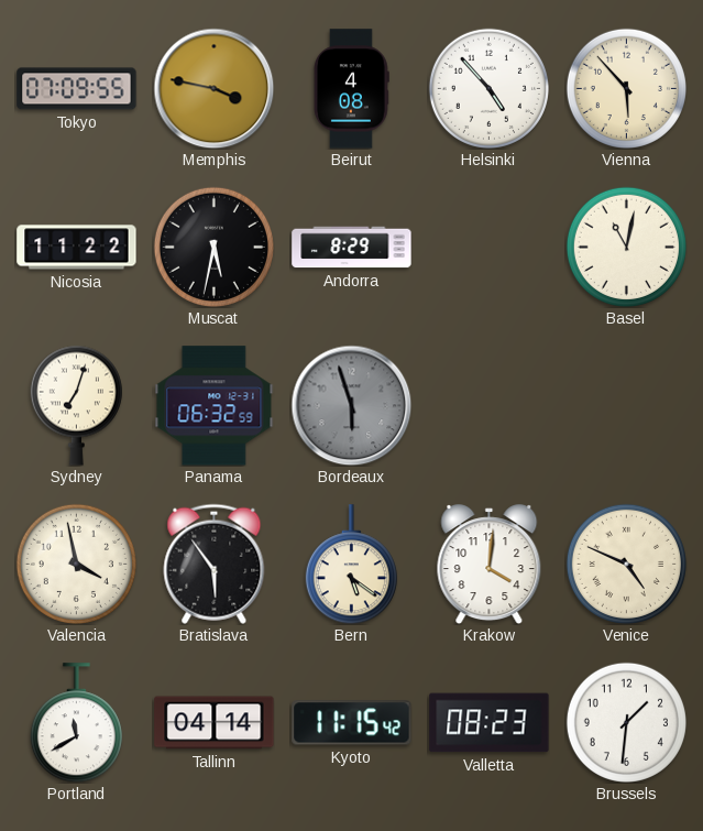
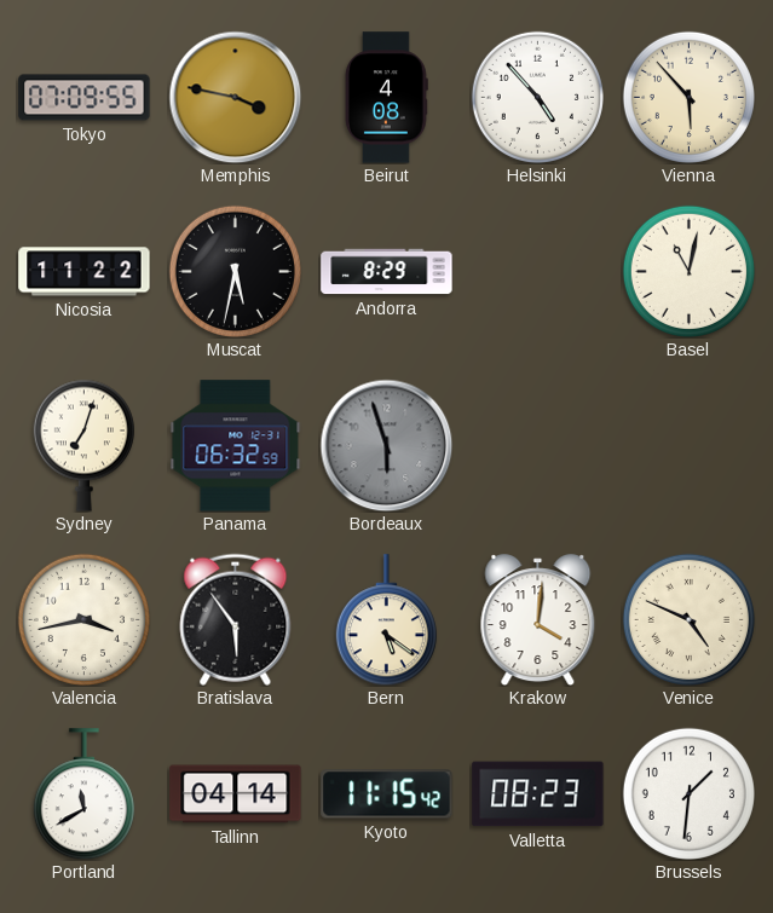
Valencia: 3:58 -> 3:43 (83, 619)
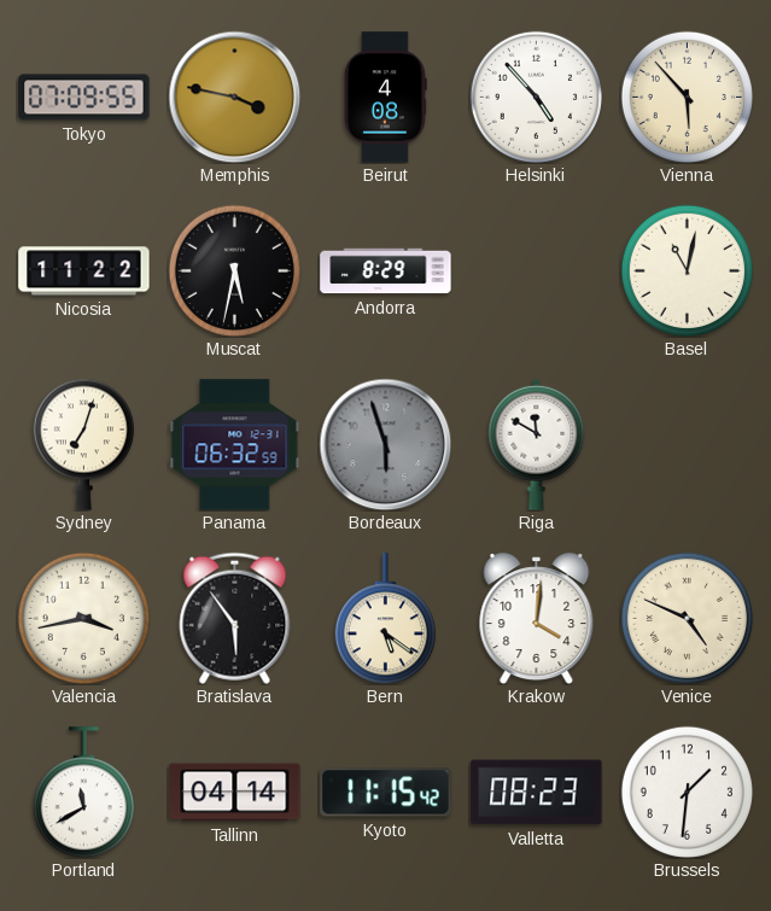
Riga: none -> 11:50 (537, 444)
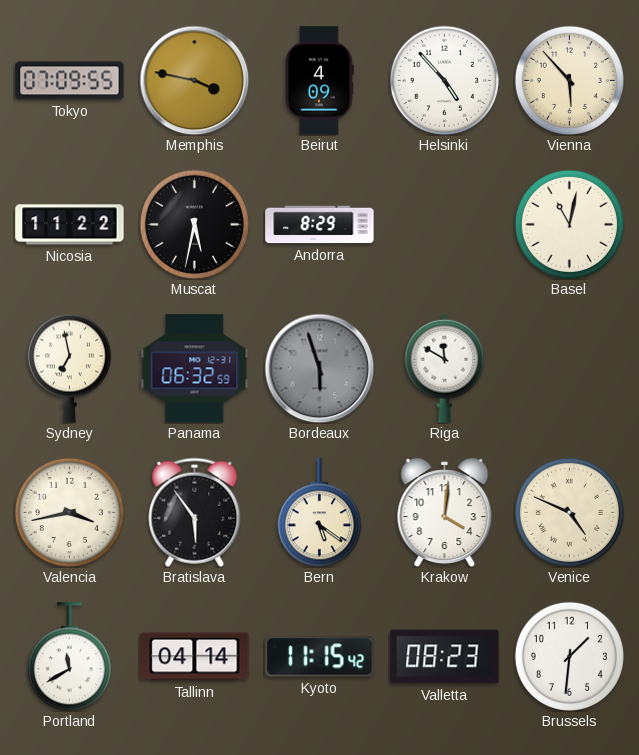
Beirut: 4:08 -> 4:09 (319, 81)
Sydney: 7:03 -> 6:58 (69, 368)
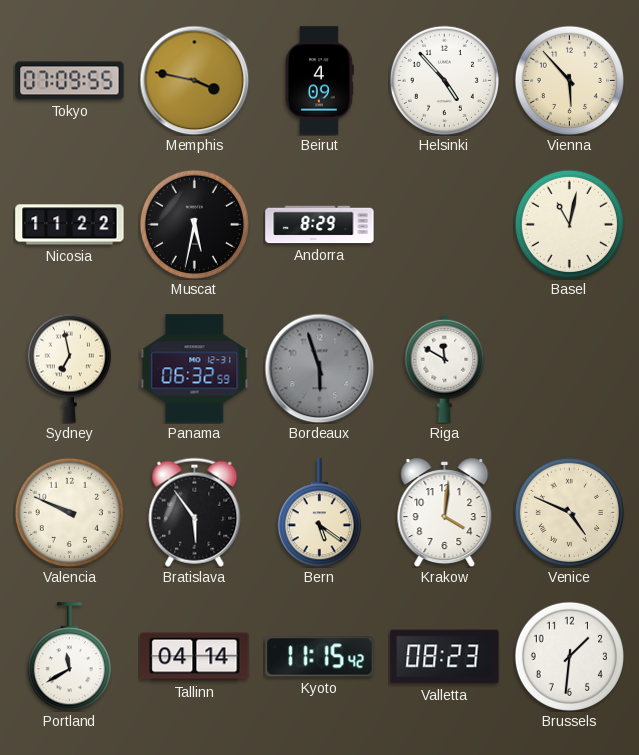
Valencia: 3:43 -> 9:49 (69, 512)
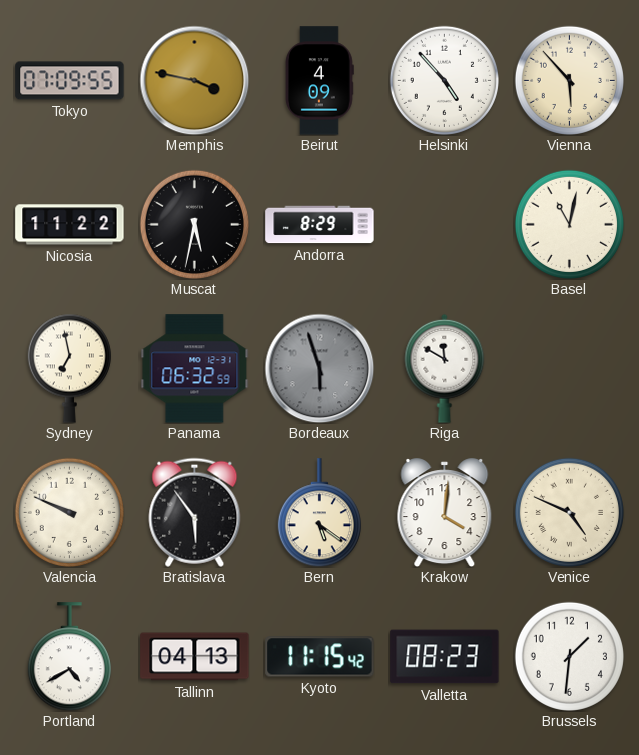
Portland: 11:40 -> 4:40 (69, 657)
Tallinn: 04:14 -> 04:13 (195, 657)
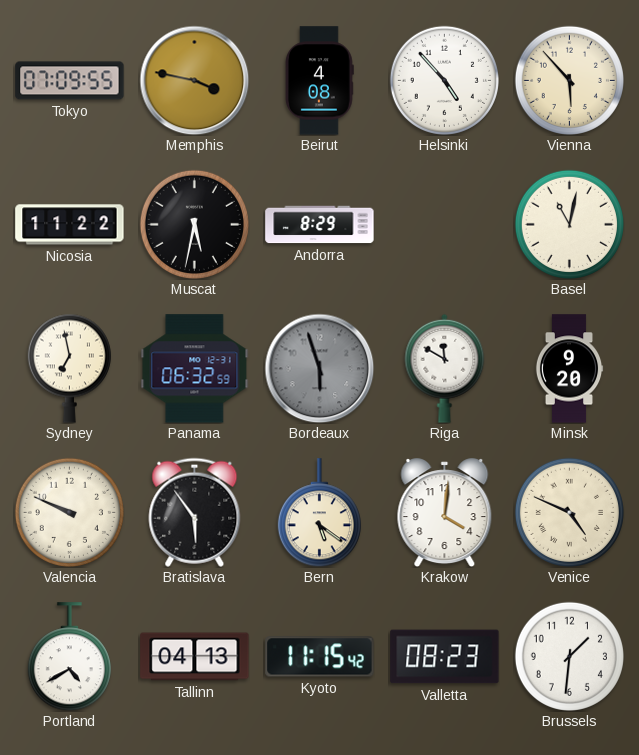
Beirut: 4:09 -> 4:08 (319, 81)
Minsk: none -> 9:20 (569, 369)
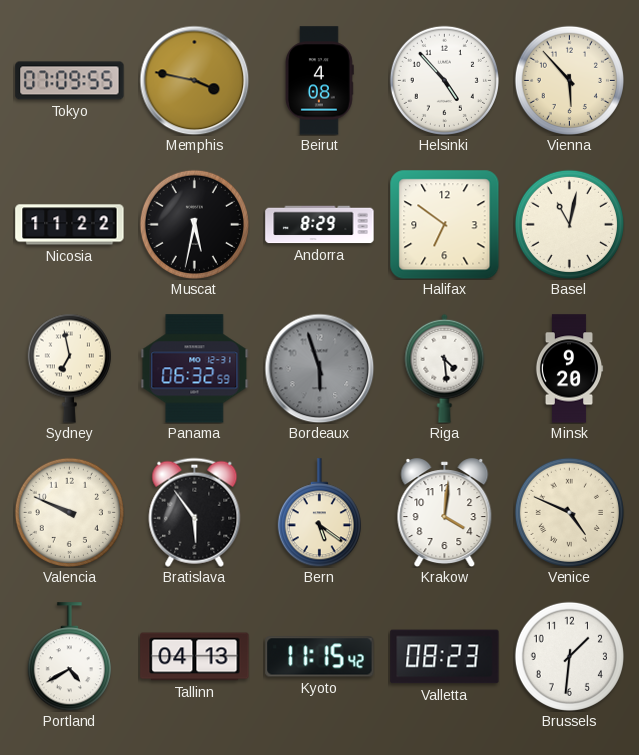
Halifax: none -> 6:51 (444, 224)
Riga: 11:50 -> 4:29 (445, 368)
